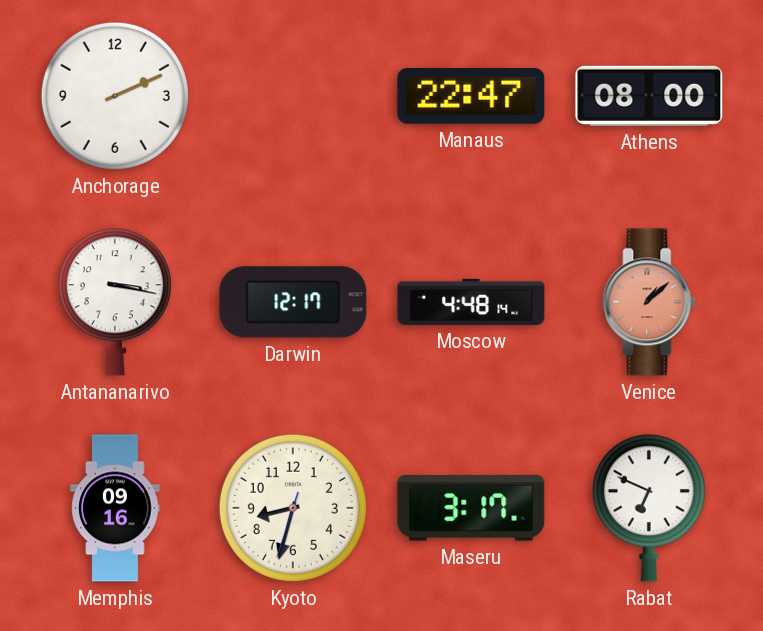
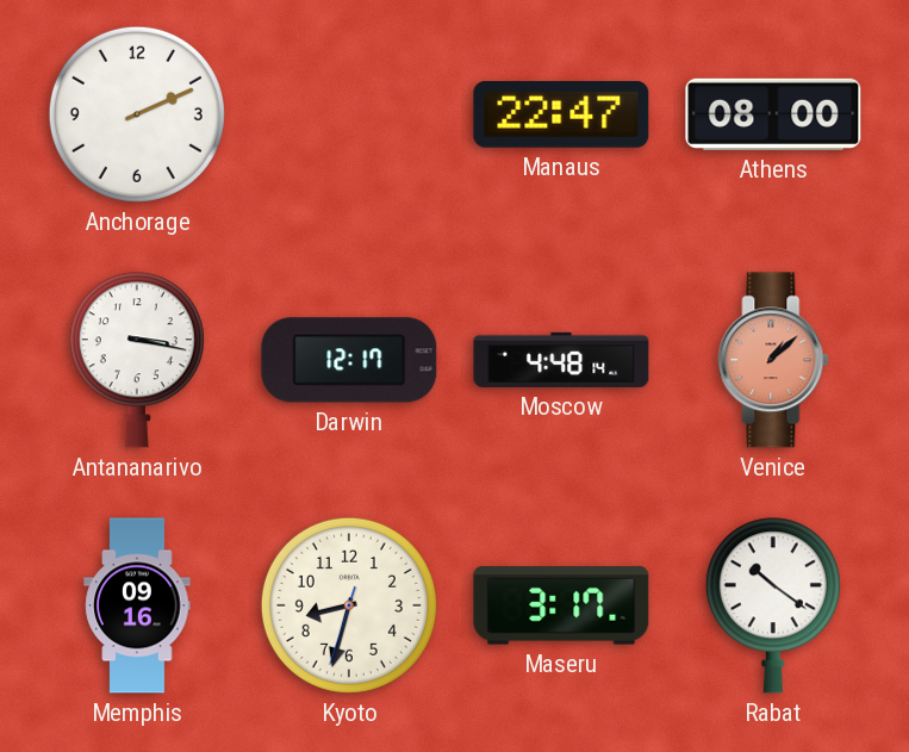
Rabat: 6:49 -> 10:21 (773, 605)
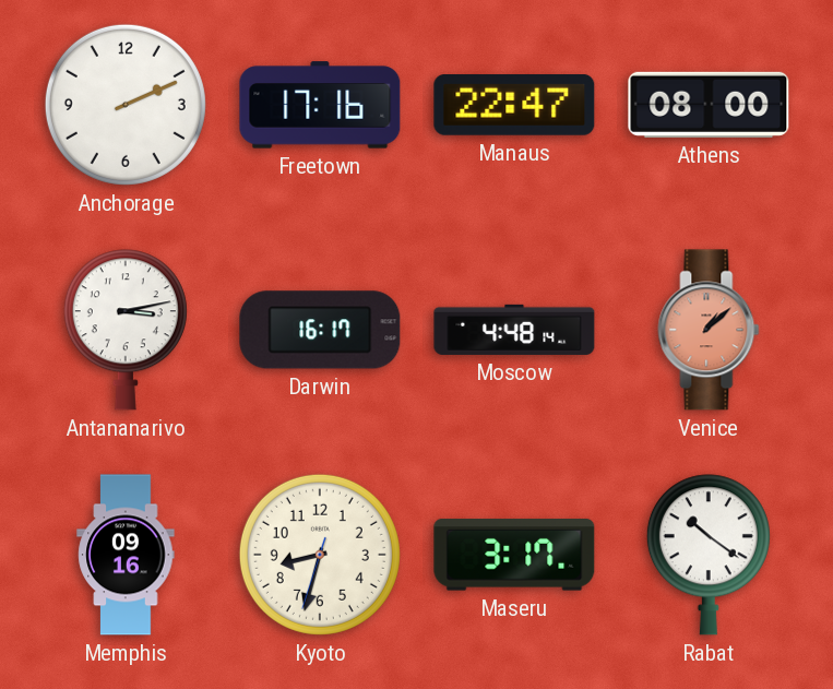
Freetown: none -> 17:16 (320, 105)
Antananarivo: 3:17 -> 3:13 (126, 330)
Darwin: 12:17 -> 16:17 (320, 330)
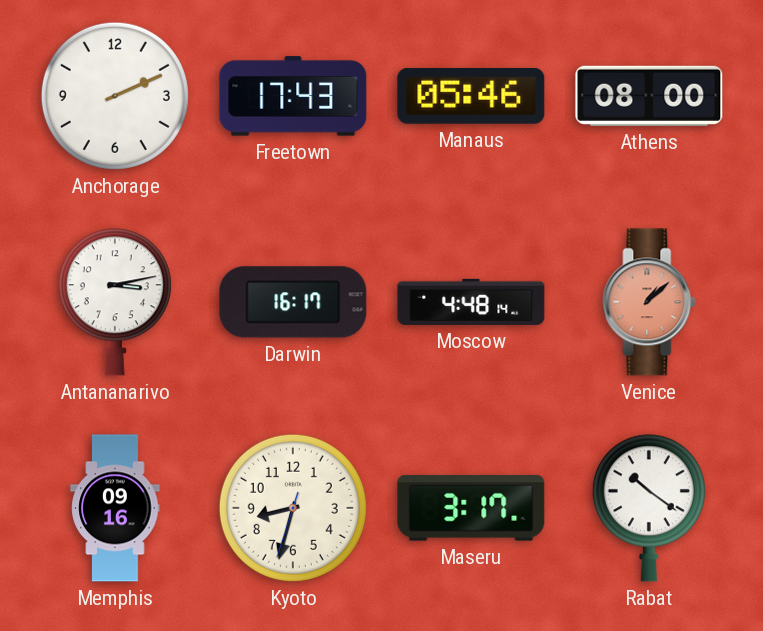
Freetown: 17:16 -> 17:43 (293, 96)
Manaus: 22:47 -> 05:46 (471, 97)
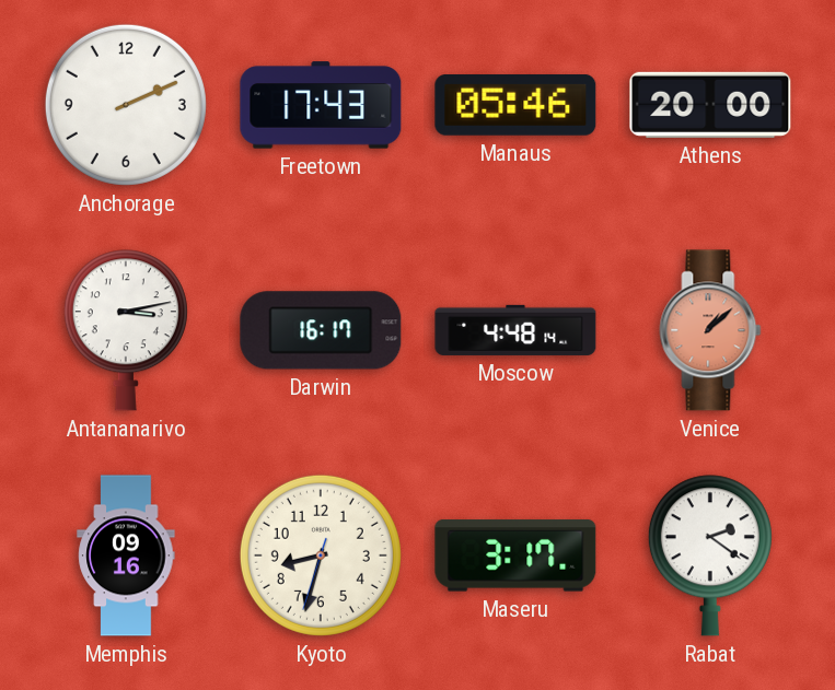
Athens: 08:00 -> 20:00 (710, 105)
Rabat: 10:21 -> 2:21 (710, 555)
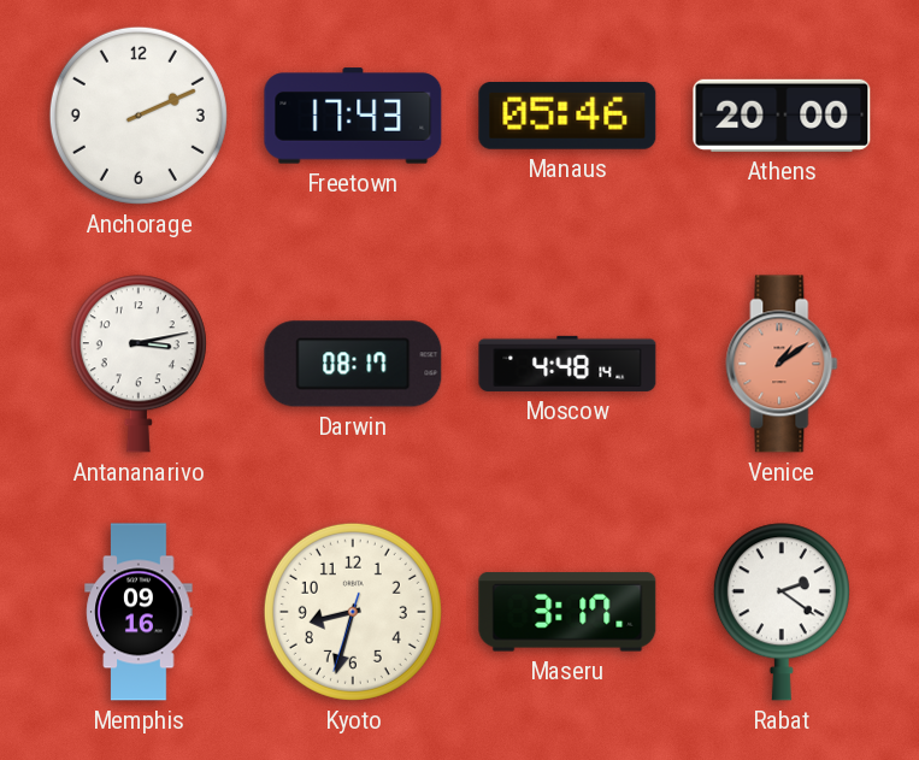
Darwin: 16:17 -> 08:17 (353, 364)
Venice: 1:08 -> 1:09 (782, 364)
